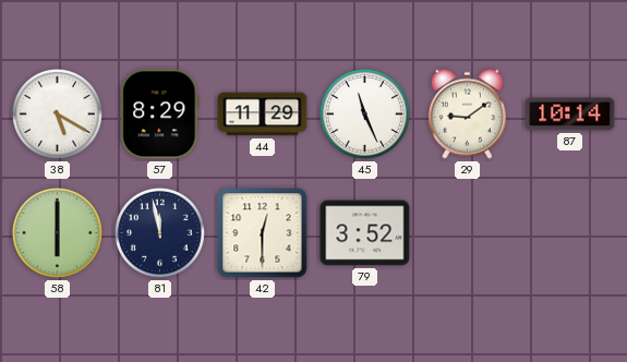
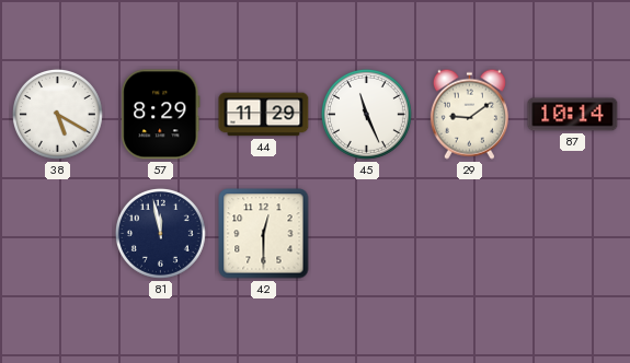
58: 6:00 -> none (57, 232)
79: 3:52 -> none (365, 233)
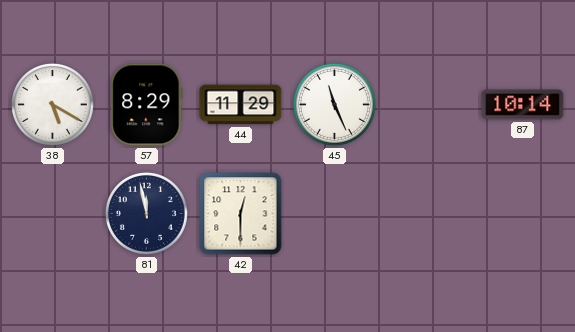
29: 9:09 -> none (469, 114)
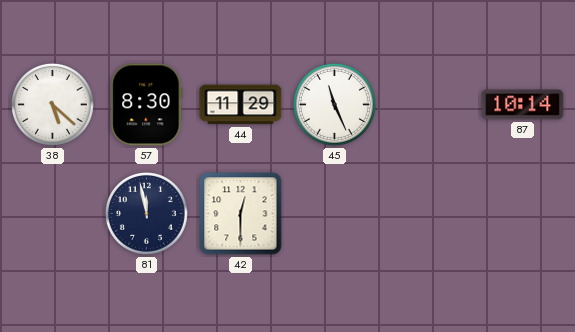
38: 5:20 -> 5:22 (52, 104)
57: 8:29 -> 8:30 (147, 105)
